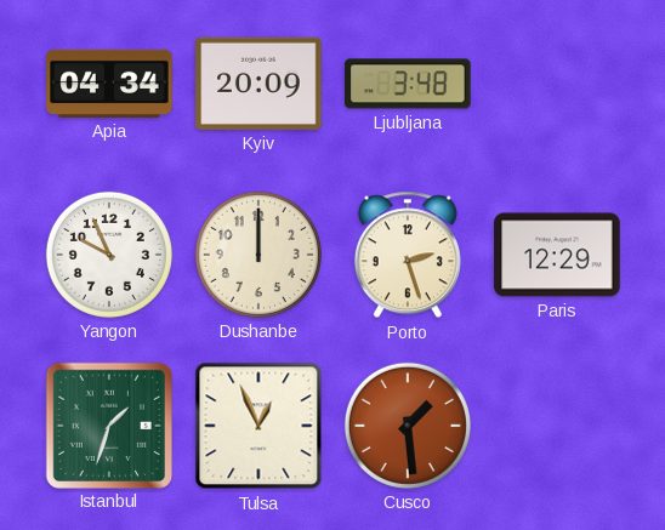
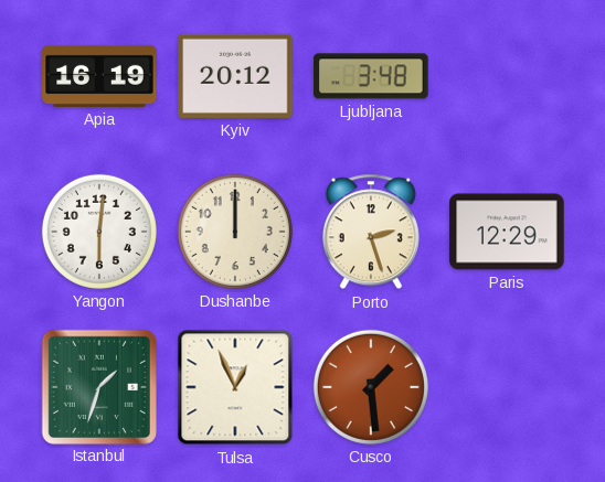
Apia: 04:34 -> 16:19 (99, 76)
Kyiv: 20:09 -> 20:12 (235, 76)
Yangon: 9:56 -> 6:01 (99, 232)
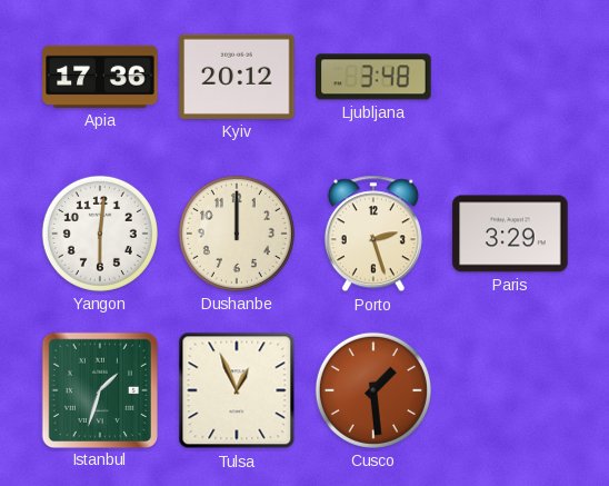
Apia: 16:19 -> 17:36 (100, 77)
Paris: 12:29 -> 3:29 (510, 234)
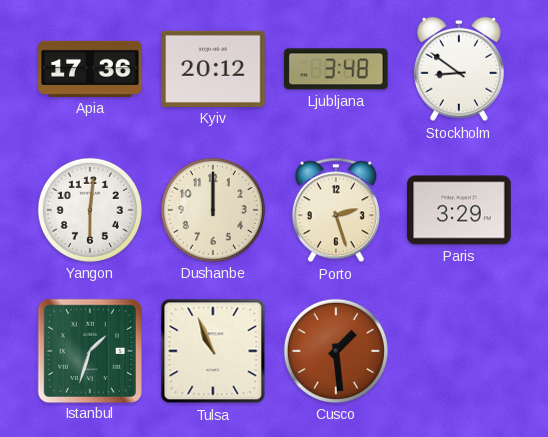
Stockholm: none -> 8:51 (459, 69)
Tulsa: 12:56 -> 10:56 (213, 351)
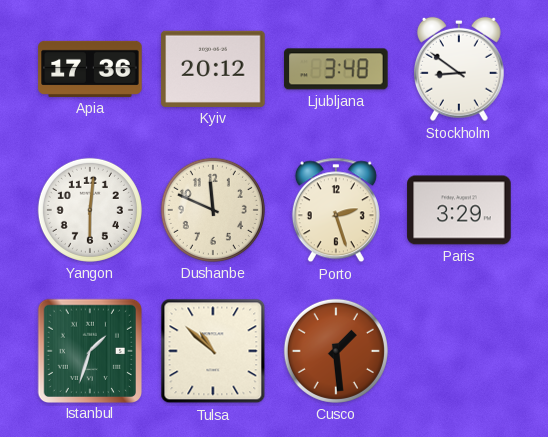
Dushanbe: 12:00 -> 11:49 (213, 210)
Tulsa: 10:56 -> 10:52 (213, 351)
